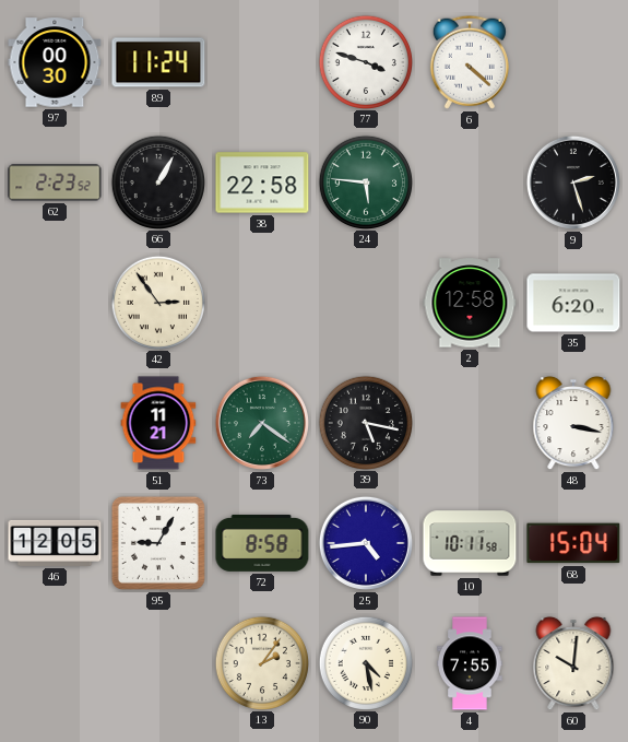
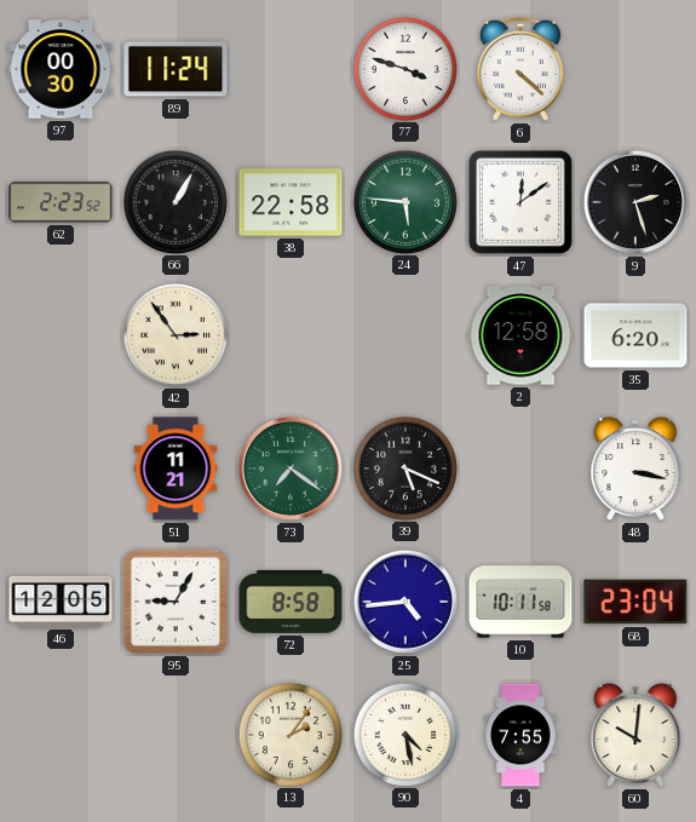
47: none -> 12:09 (520, 202)
39: 5:17 -> 5:19 (404, 467)
68: 15:04 -> 23:04 (635, 602)
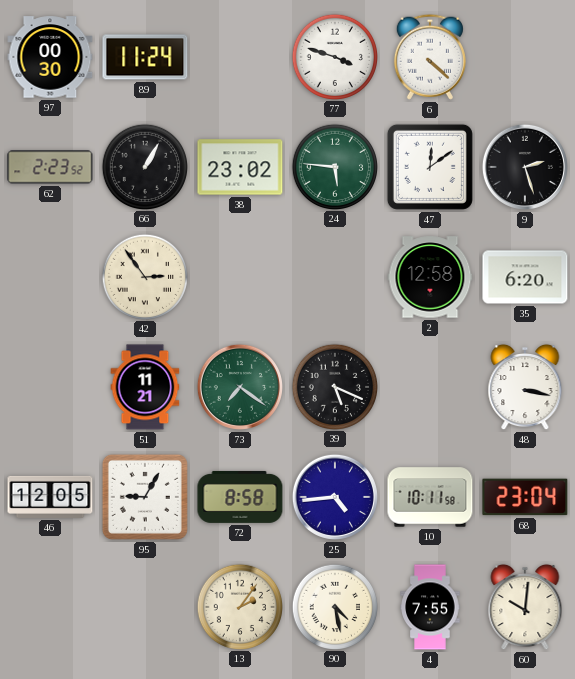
38: 22:58 -> 23:02 (240, 167)
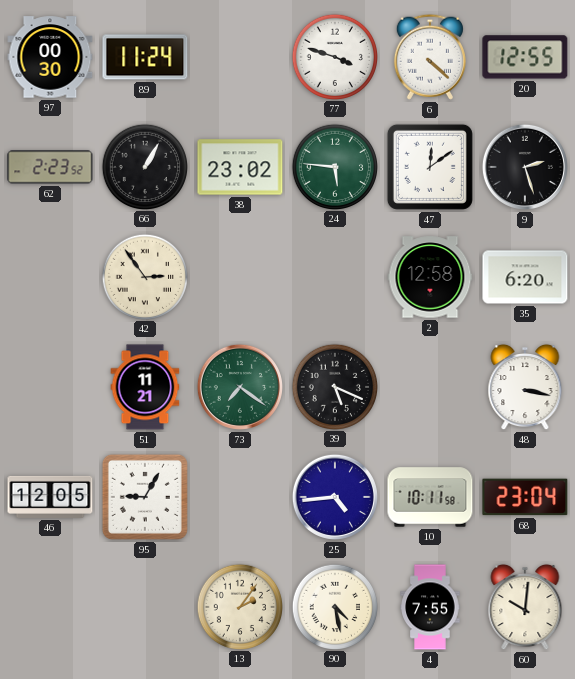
20: none -> 12:55 (525, 57)
72: 8:58 -> none (240, 497)
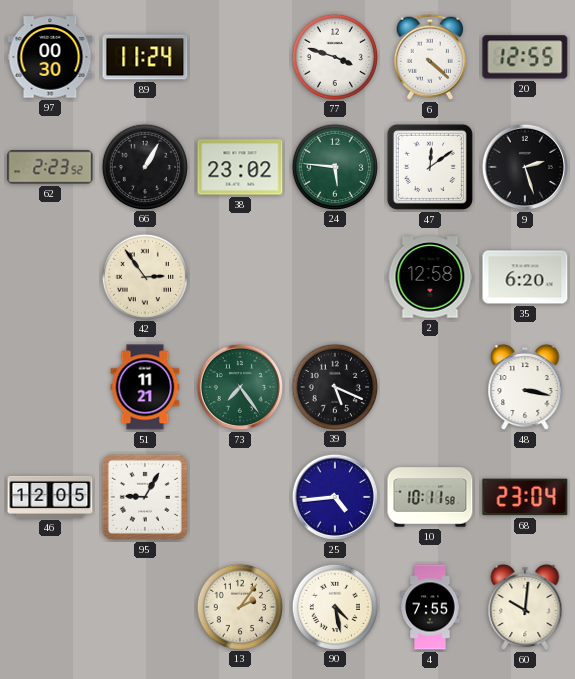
73: 7:21 -> 7:24 (240, 387)
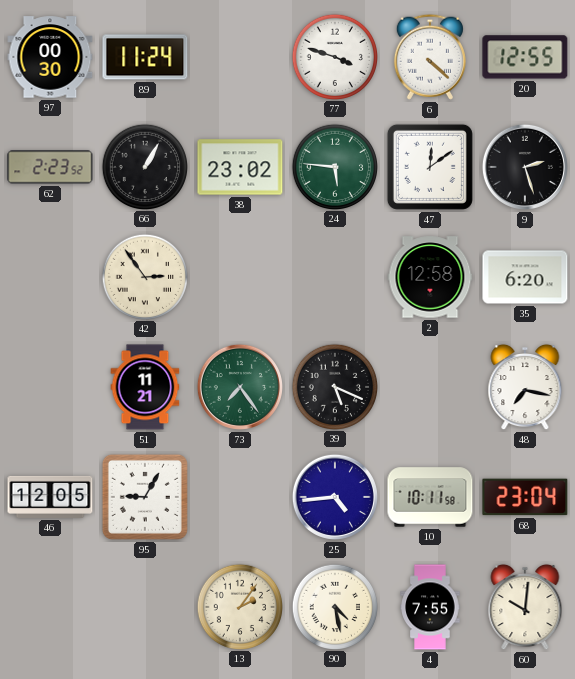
48: 3:17 -> 7:17 (525, 387)
